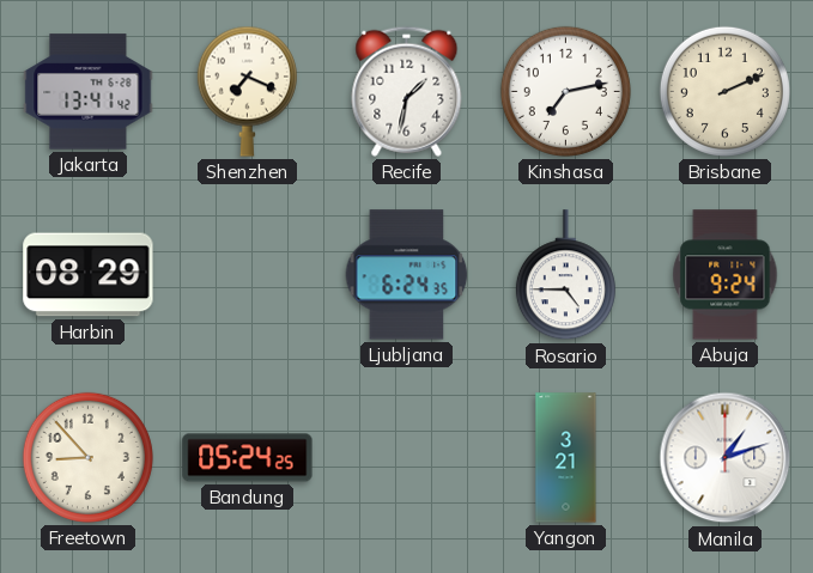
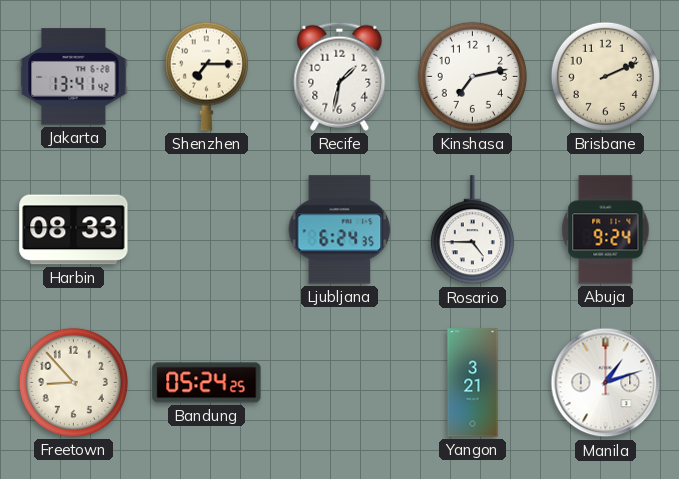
Shenzhen: 7:19 -> 7:15 (206, 76)
Harbin: 08:29 -> 08:33 (74, 230)
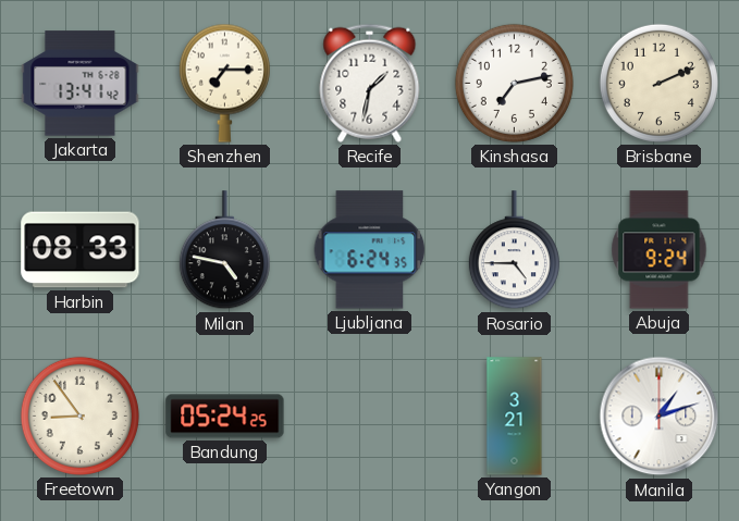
Milan: none -> 4:47 (224, 250)
Freetown: 8:53 -> 8:54 (79, 415)
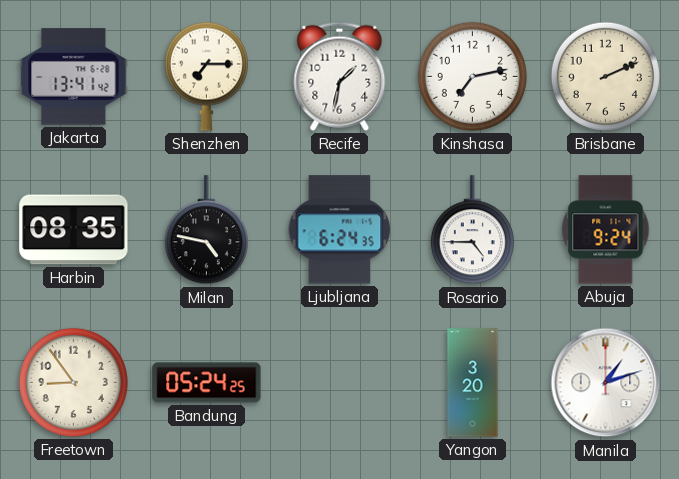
Harbin: 08:33 -> 08:35 (74, 230)
Yangon: 3:21 -> 3:20 (473, 383)
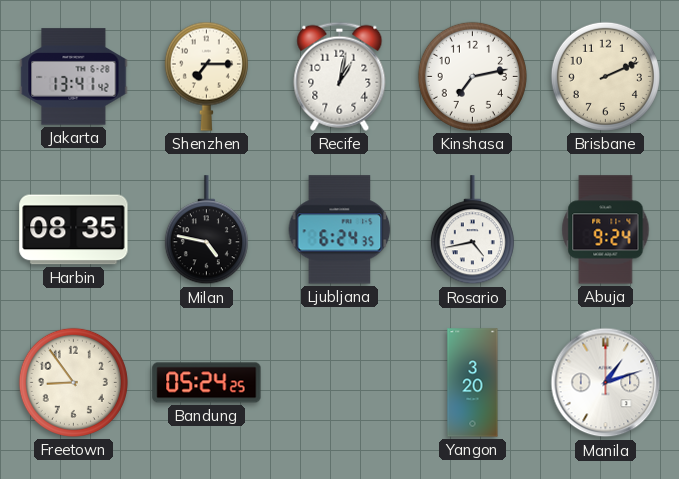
Recife: 1:32 -> 1:02 (340, 76)
Rosario: 4:45 -> 4:43 (472, 230)
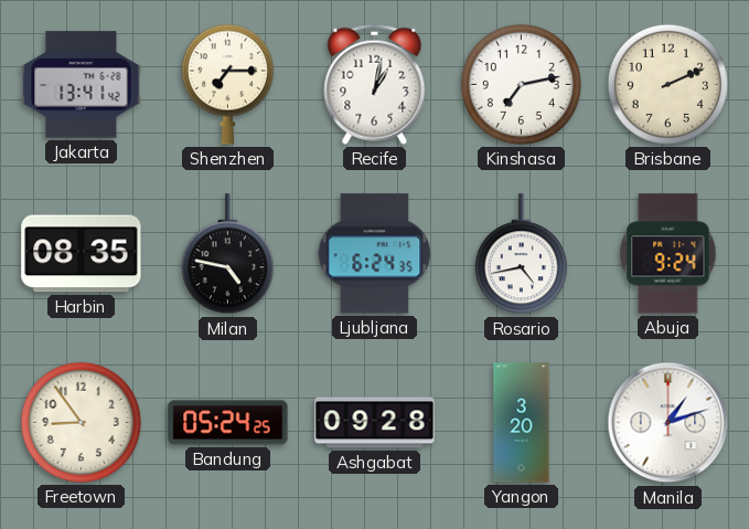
Ashgabat: none -> 09:28 (375, 423)
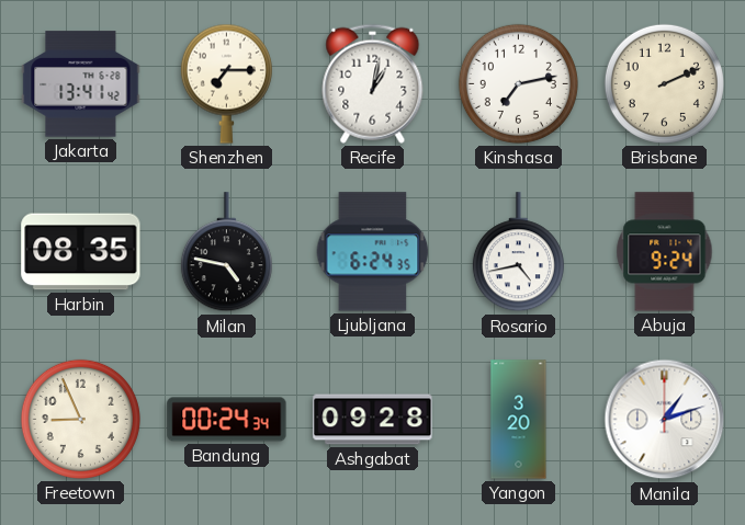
Freetown: 8:54 -> 8:56 (80, 419)
Bandung: 05:24 -> 00:24 (227, 420)
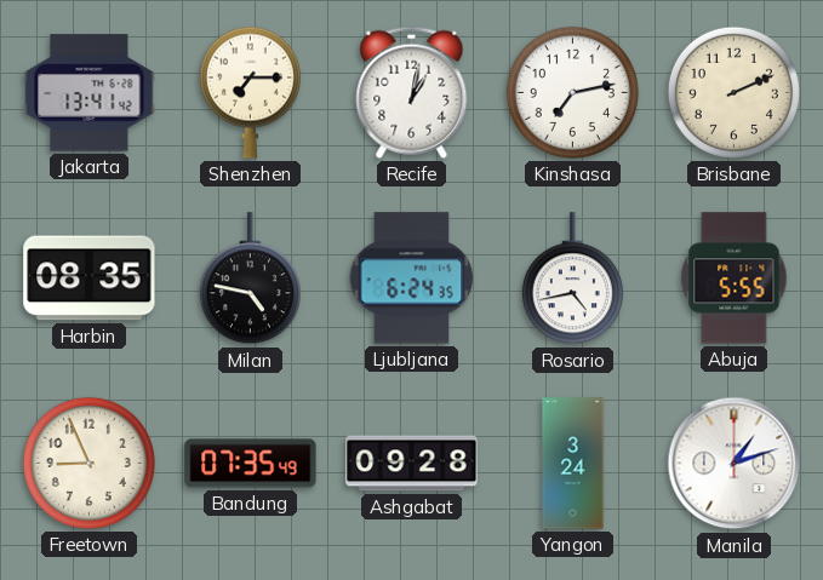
Abuja: 9:24 -> 5:55 (735, 278)
Bandung: 00:24 -> 07:35 (251, 464)
Yangon: 3:20 -> 3:24 (573, 464)
